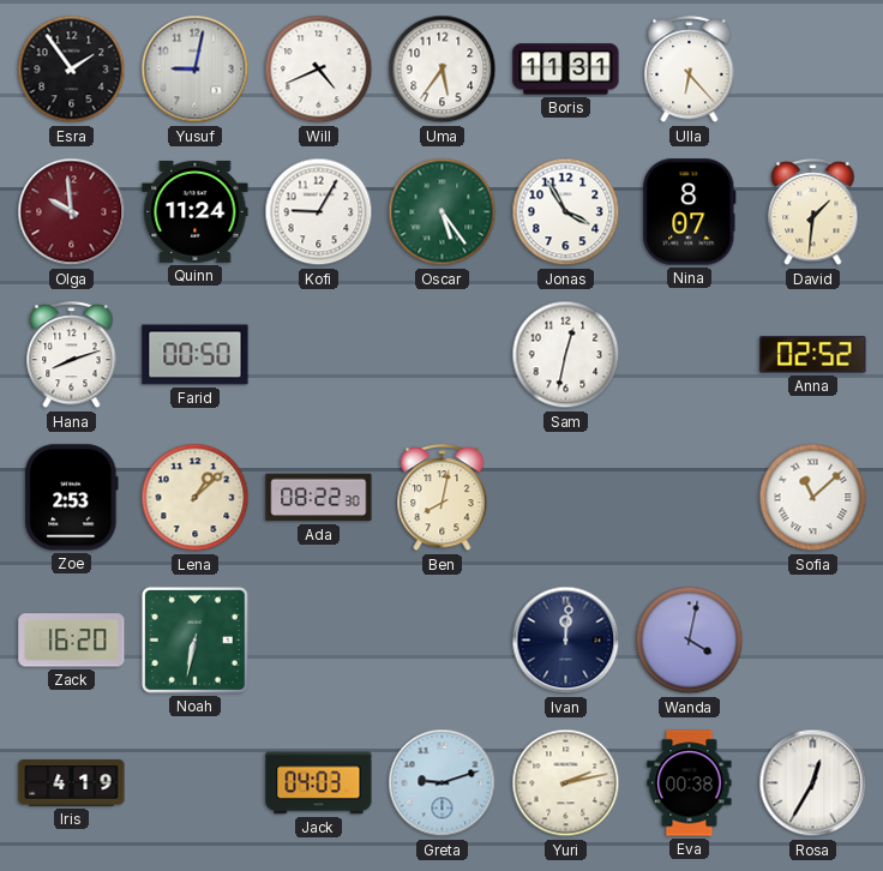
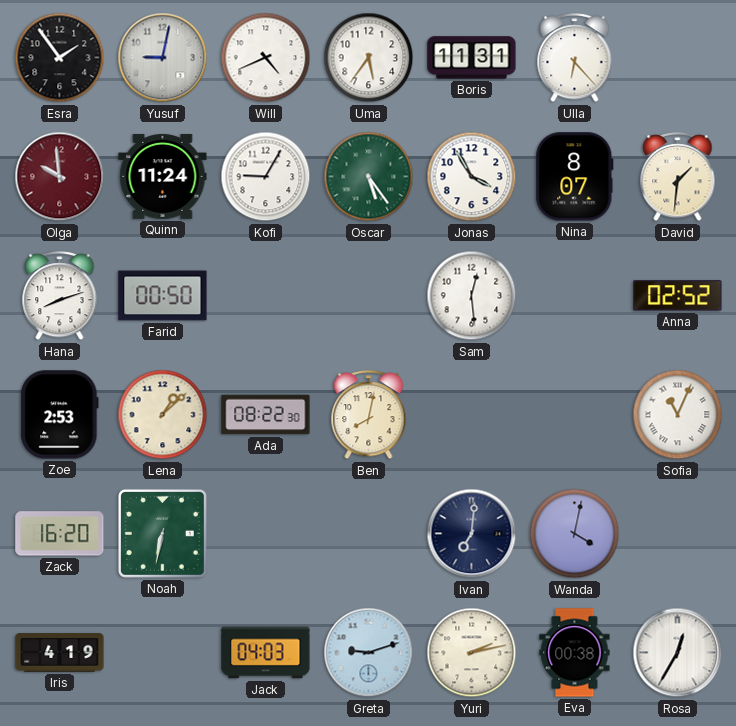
Sam: 12:32 -> 12:29 (472, 296)
Sofia: 11:08 -> 11:04 (678, 415)
Ivan: 12:01 -> 7:01 (472, 534)
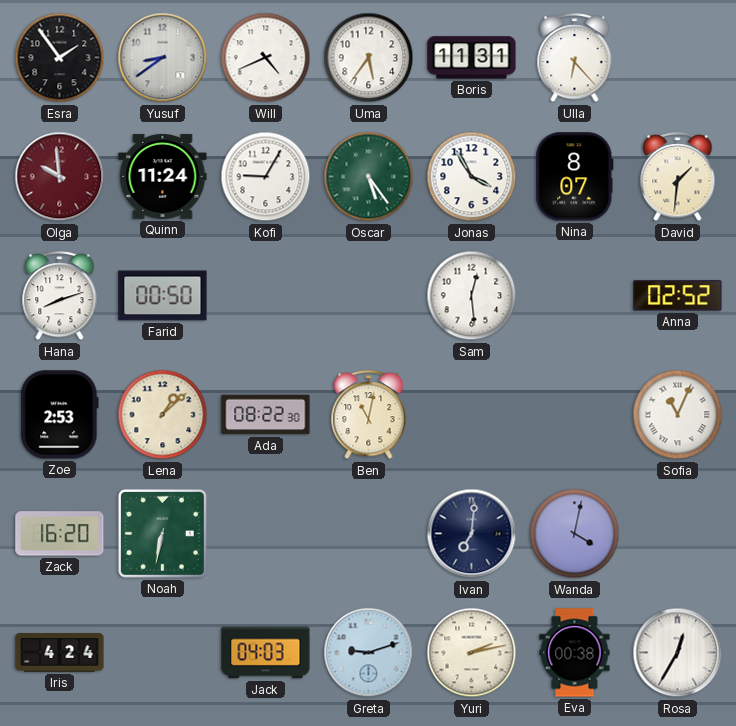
Yusuf: 9:02 -> 8:39 (163, 58)
Ben: 8:02 -> 11:02 (369, 415)
Iris: 4:19 -> 4:24 (60, 653)
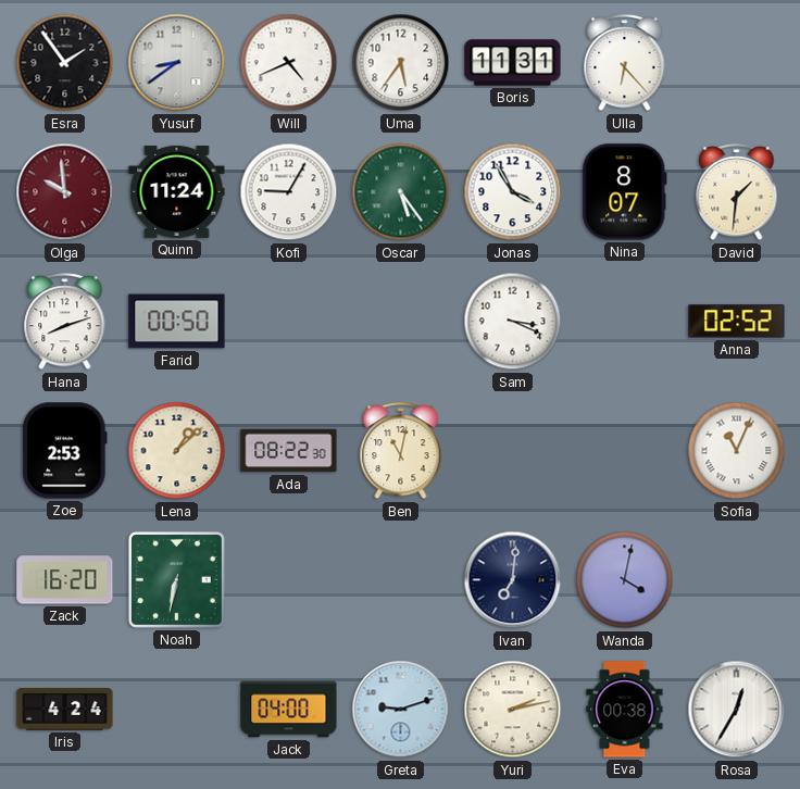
Sam: 12:29 -> 3:19 (513, 322)
Jack: 04:03 -> 04:00 (289, 710)
